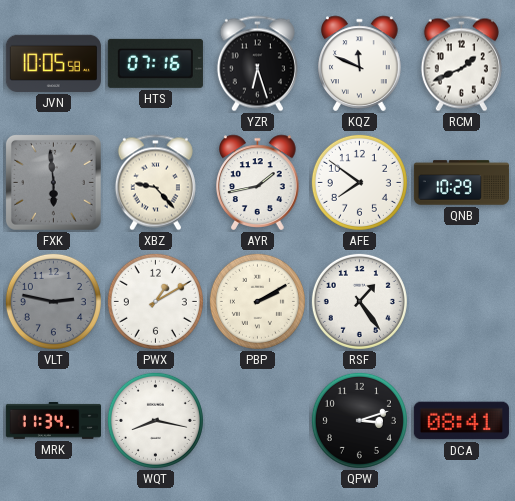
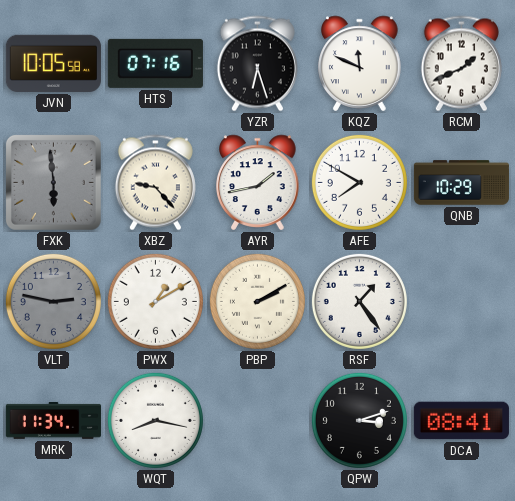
AFE: 7:51 -> 7:50 (359, 182)
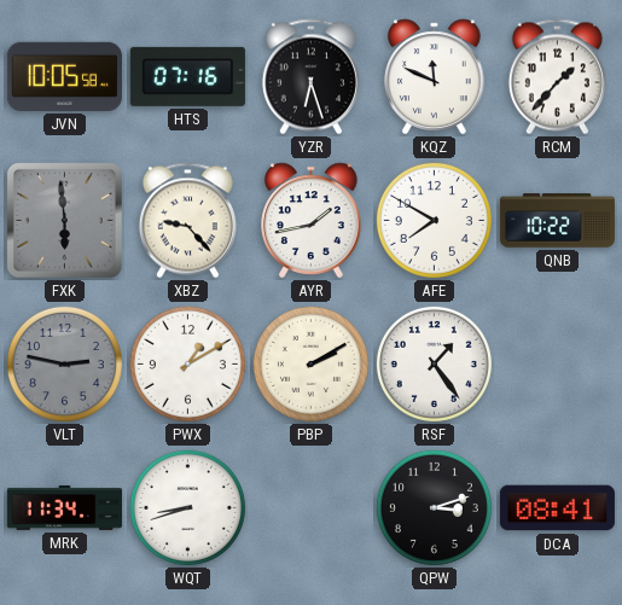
RCM: 1:41 -> 1:37 (557, 77)
QNB: 10:29 -> 10:22 (557, 221)
WQT: 8:17 -> 8:42 (187, 507)
